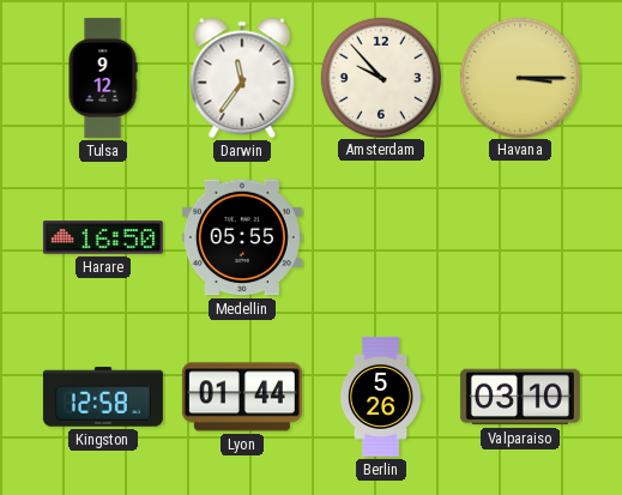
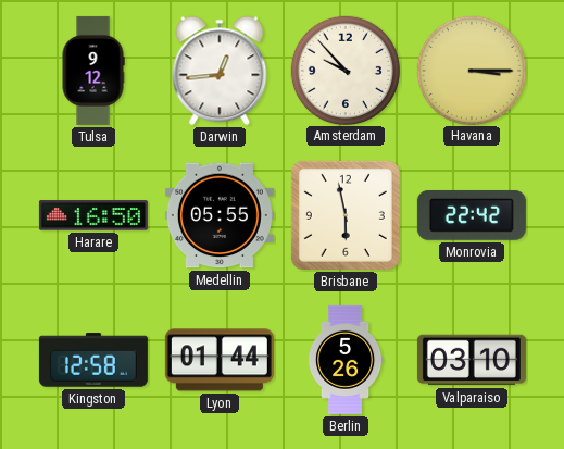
Darwin: 11:36 -> 12:44 (220, 71)
Brisbane: none -> 5:58 (346, 215)
Monrovia: none -> 22:42 (472, 215)
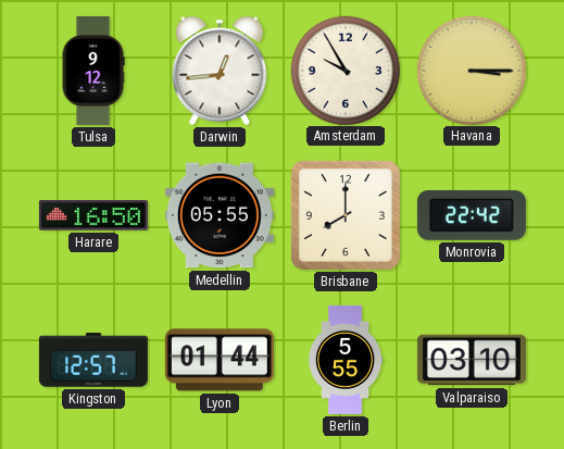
Amsterdam: 9:53 -> 9:55 (344, 70)
Brisbane: 5:58 -> 8:00 (346, 215)
Kingston: 12:58 -> 12:57 (93, 360)
Berlin: 5:26 -> 5:55 (346, 360)
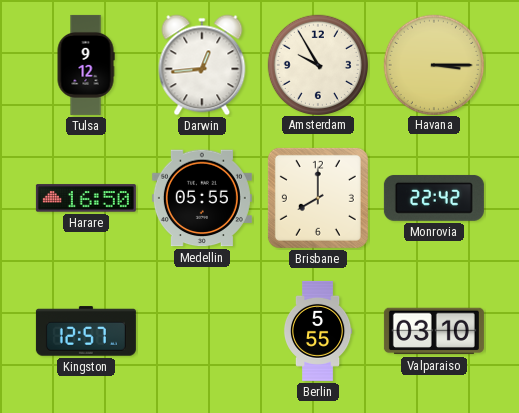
Lyon: 01:44 -> none (220, 360)
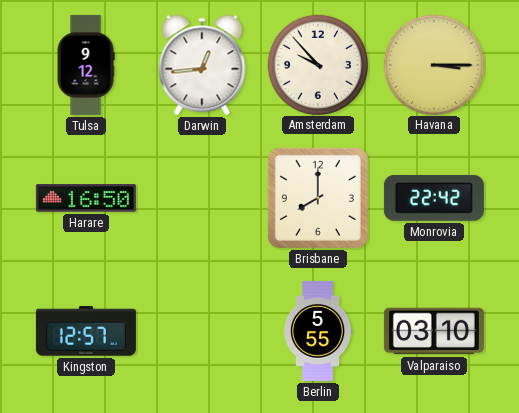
Amsterdam: 9:55 -> 9:53 (317, 64)
Medellin: 05:55 -> none (202, 198)
